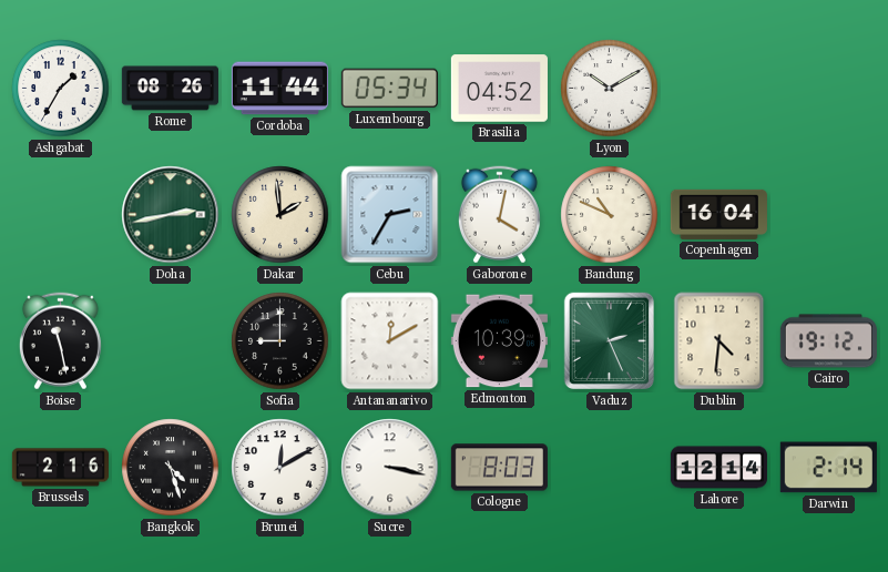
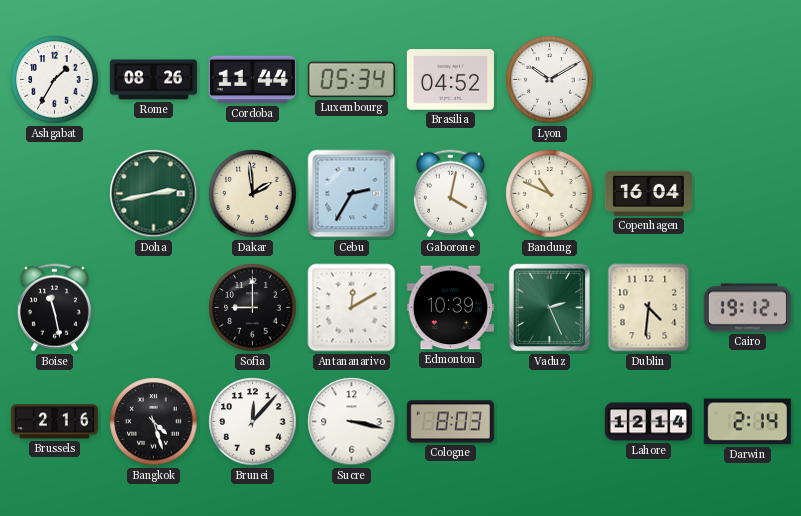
Brunei: 12:10 -> 12:07 (253, 422)
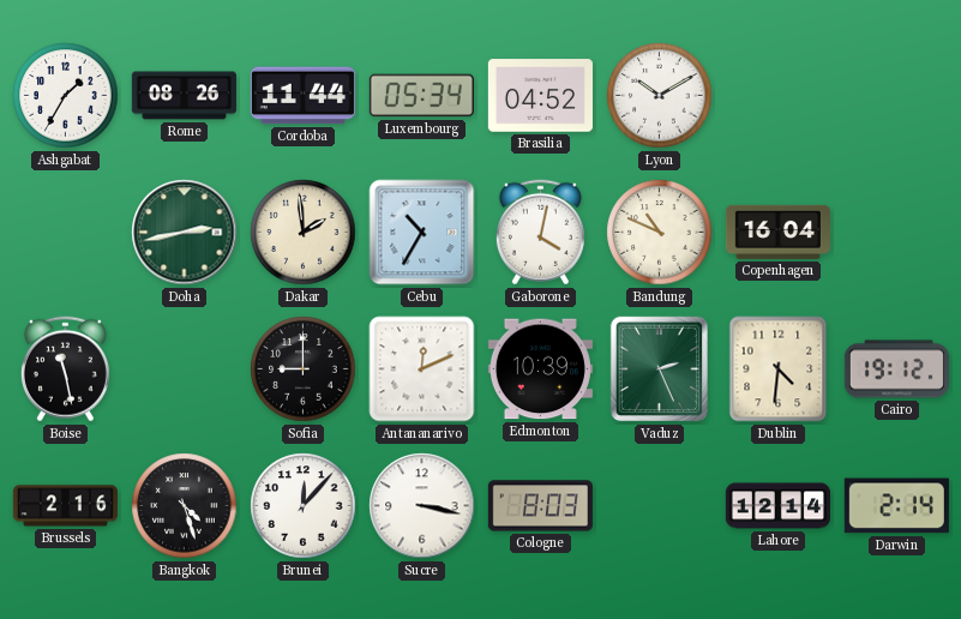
Cebu: 2:35 -> 10:35 (422, 233)
Antananarivo: 12:10 -> 12:11 (422, 369)
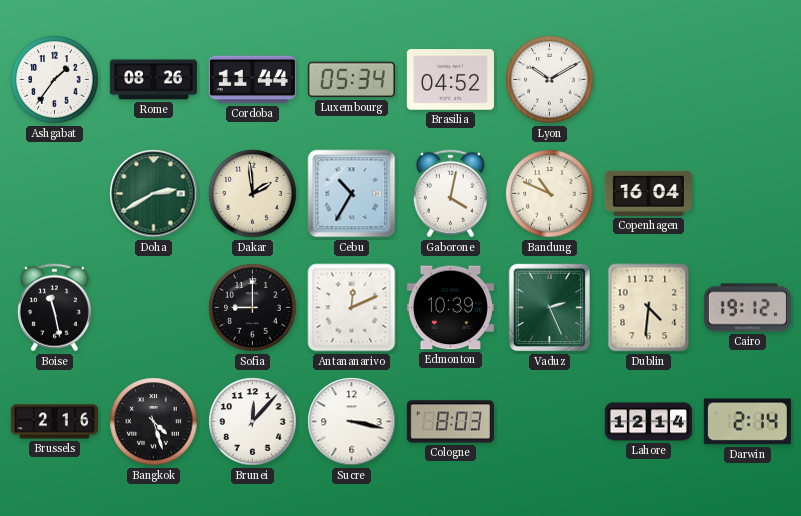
Ashgabat: 1:35 -> 1:36 (55, 80)
Doha: 2:43 -> 2:40 (154, 194)
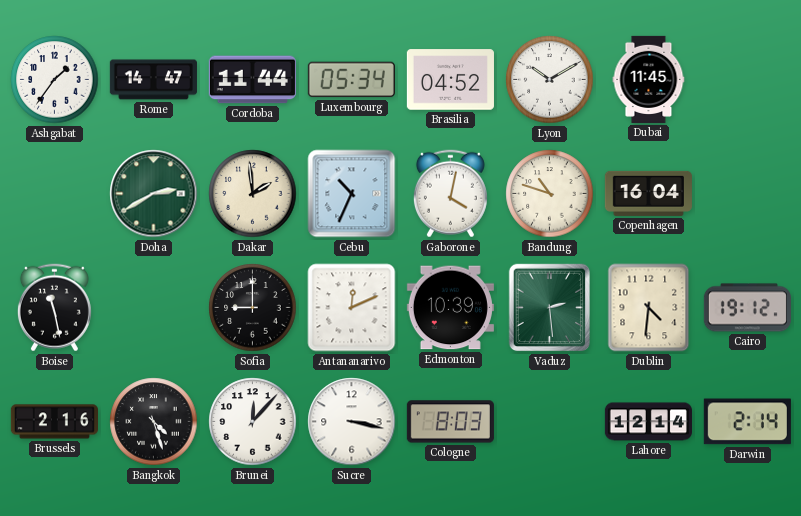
Rome: 08:26 -> 14:47 (153, 80)
Dubai: none -> 11:45 (649, 79)
Cebu: 10:35 -> 10:34 (352, 194)
Bandung: 10:49 -> 10:48 (550, 194)
Vaduz: 2:26 -> 2:29 (549, 308)
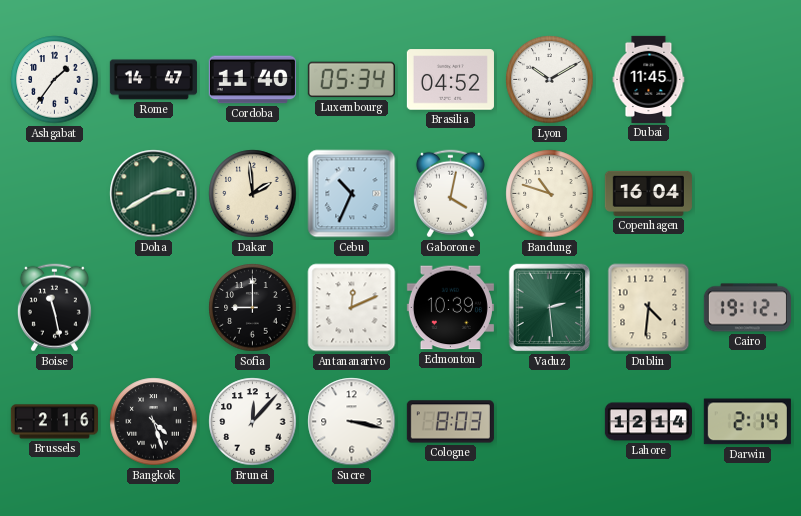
Cordoba: 11:44 -> 11:40 (252, 80)
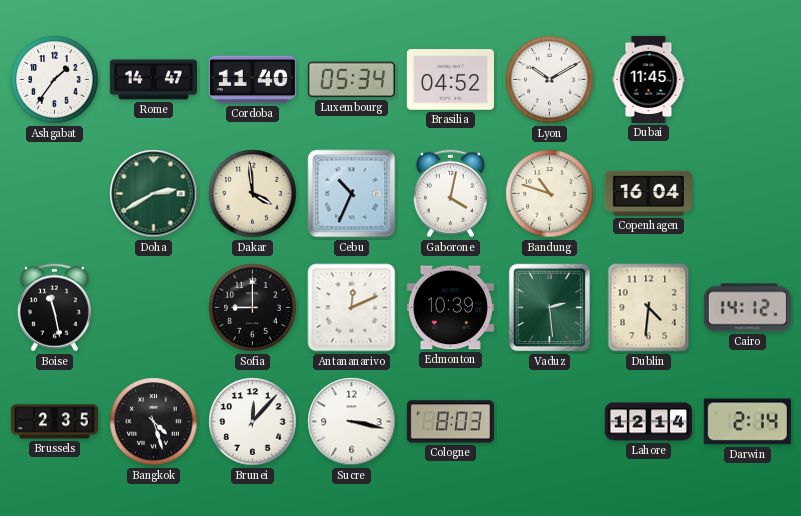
Dakar: 1:59 -> 3:59 (253, 194)
Cairo: 19:12 -> 14:12 (747, 308)
Brussels: 2:16 -> 2:35 (54, 422)
